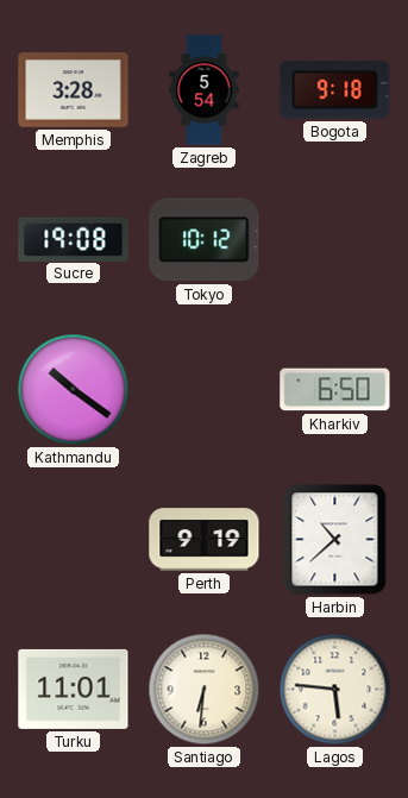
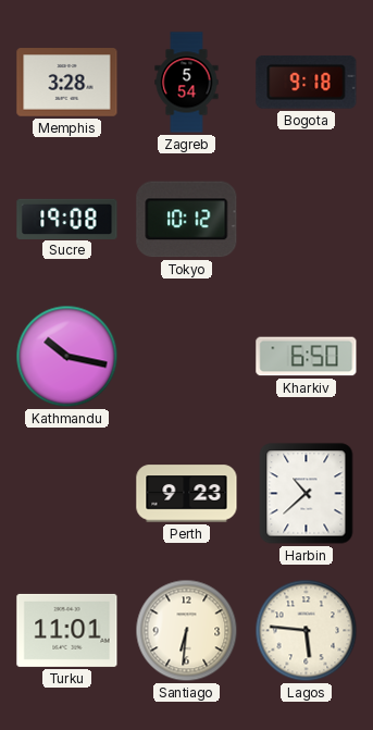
Kathmandu: 10:21 -> 10:17 (67, 357)
Perth: 9:19 -> 9:23 (187, 494)
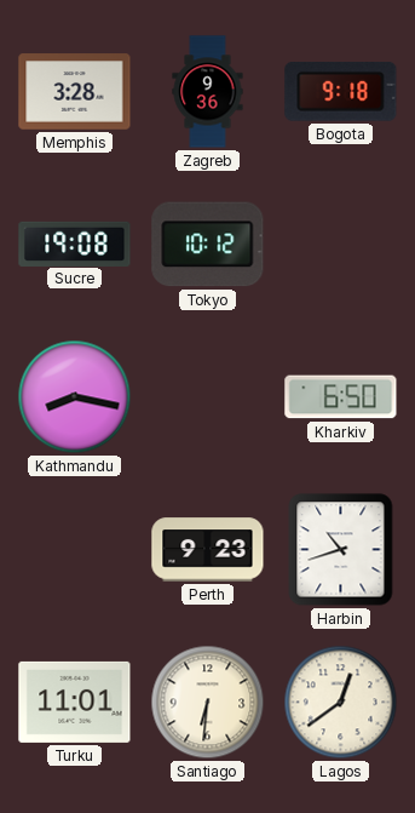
Zagreb: 5:54 -> 9:36 (208, 92)
Kathmandu: 10:17 -> 8:17 (75, 397)
Harbin: 10:38 -> 10:42 (341, 550)
Lagos: 5:46 -> 12:39 (341, 703)
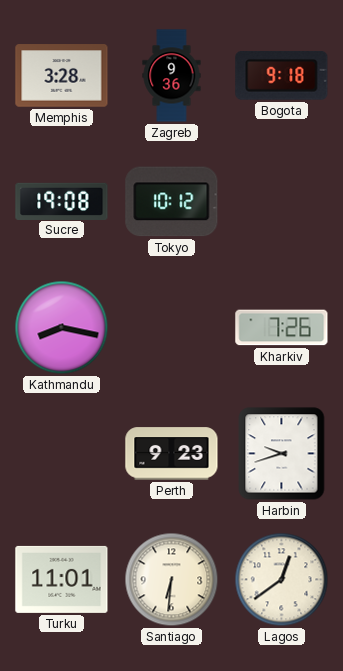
Kharkiv: 6:50 -> 7:26 (282, 328)
Harbin: 10:42 -> 9:42 (282, 454)
